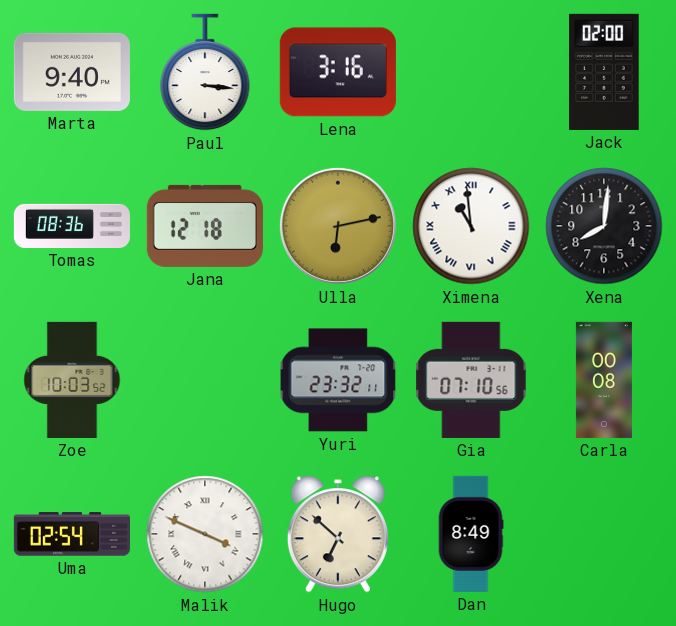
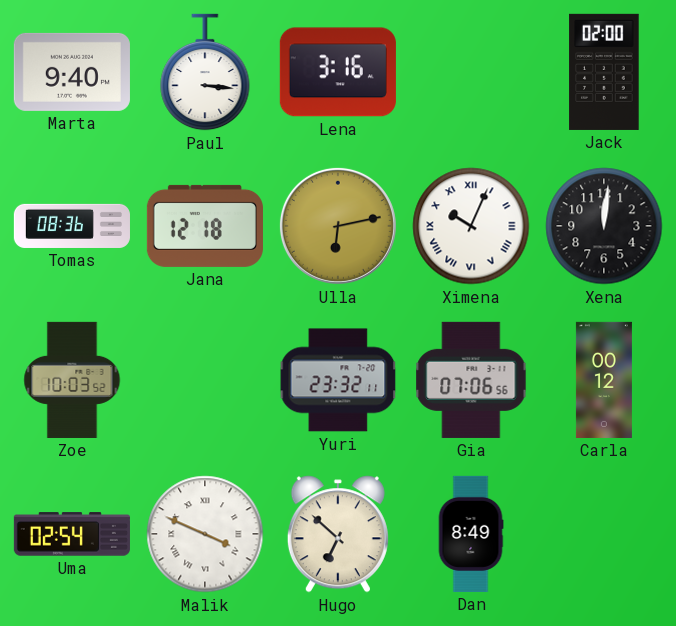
Ximena: 10:59 -> 10:04 (471, 226)
Xena: 8:01 -> 12:01 (604, 226)
Gia: 07:10 -> 07:06 (471, 380)
Carla: 00:08 -> 00:12 (604, 380)
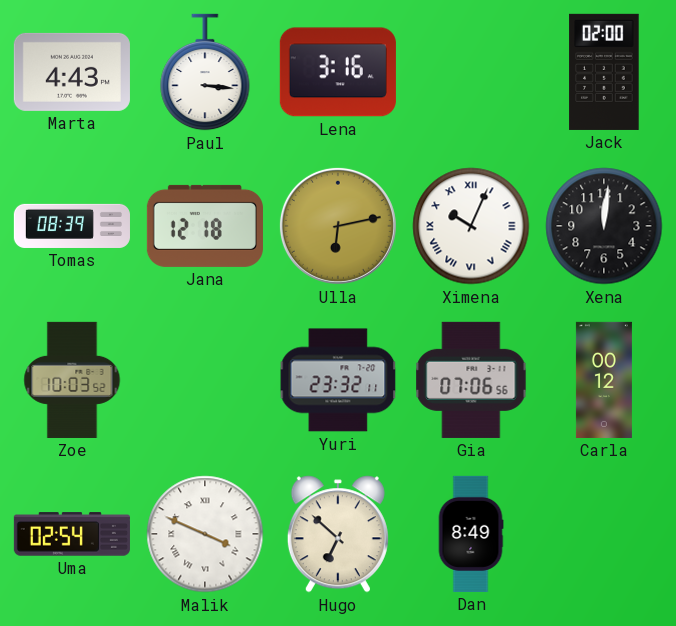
Marta: 9:40 -> 4:43 (72, 72)
Tomas: 08:36 -> 08:39 (71, 226)
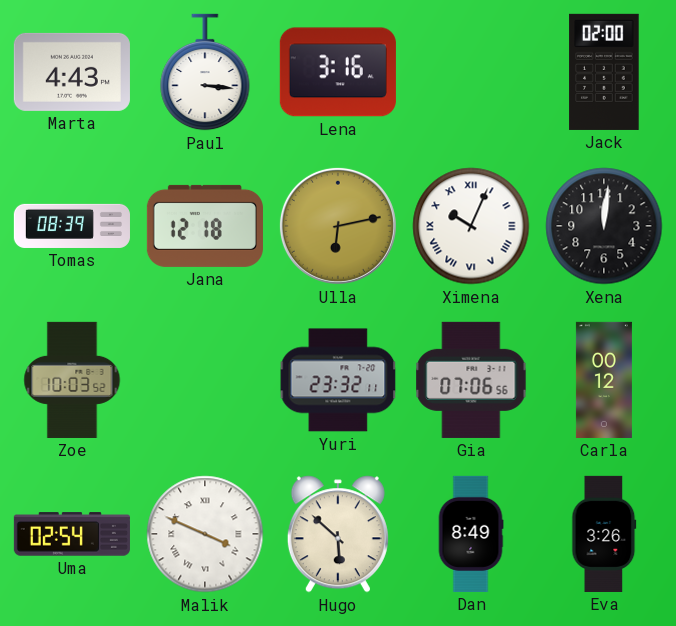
Hugo: 6:52 -> 5:52 (338, 534)
Eva: none -> 3:26 (604, 534)
